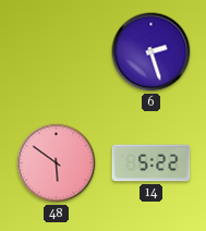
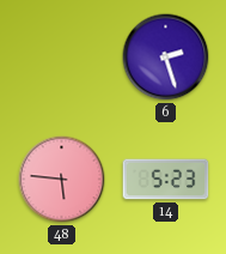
48: 5:51 -> 5:46 (62, 180)
14: 5:22 -> 5:23 (166, 180)
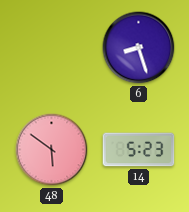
6: 2:27 -> 8:27 (139, 48)
48: 5:46 -> 5:51 (52, 150)
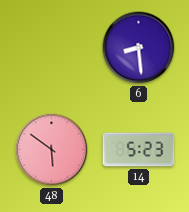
6: 8:27 -> 8:29 (139, 48)
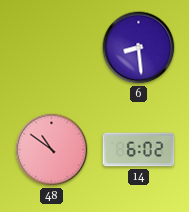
48: 5:51 -> 10:51 (52, 150)
14: 5:23 -> 6:02 (139, 150)
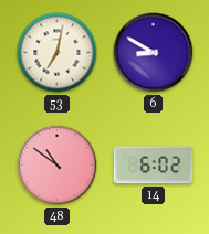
53: none -> 7:02 (58, 53)
6: 8:29 -> 8:50 (154, 53)
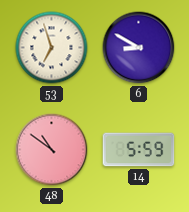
53: 7:02 -> 6:57 (52, 48)
14: 6:02 -> 5:59 (139, 150)
